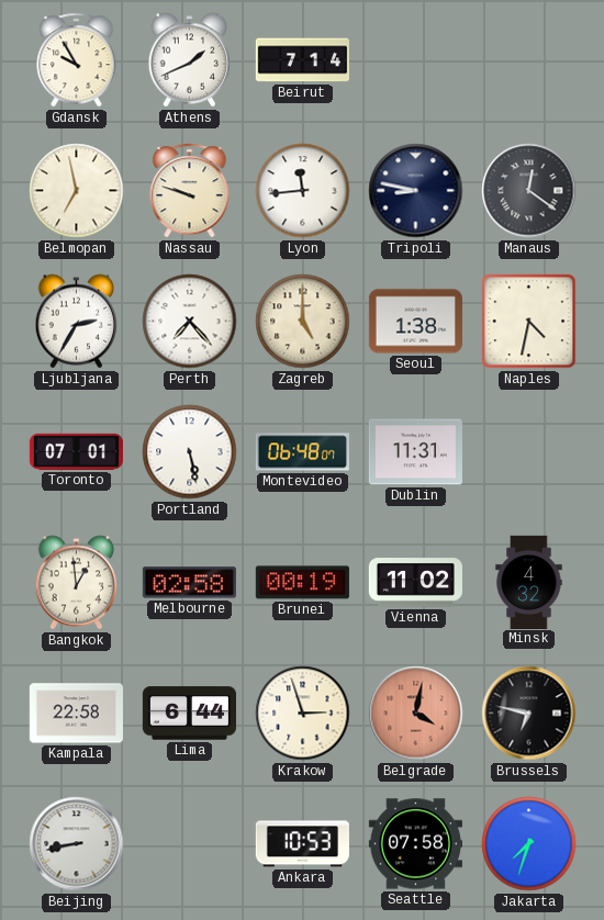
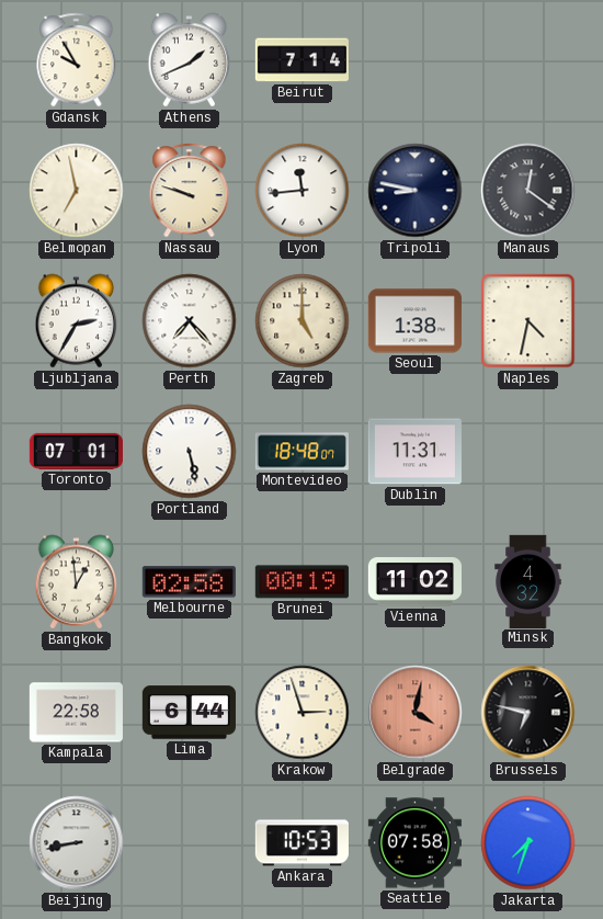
Montevideo: 06:48 -> 18:48 (301, 452)
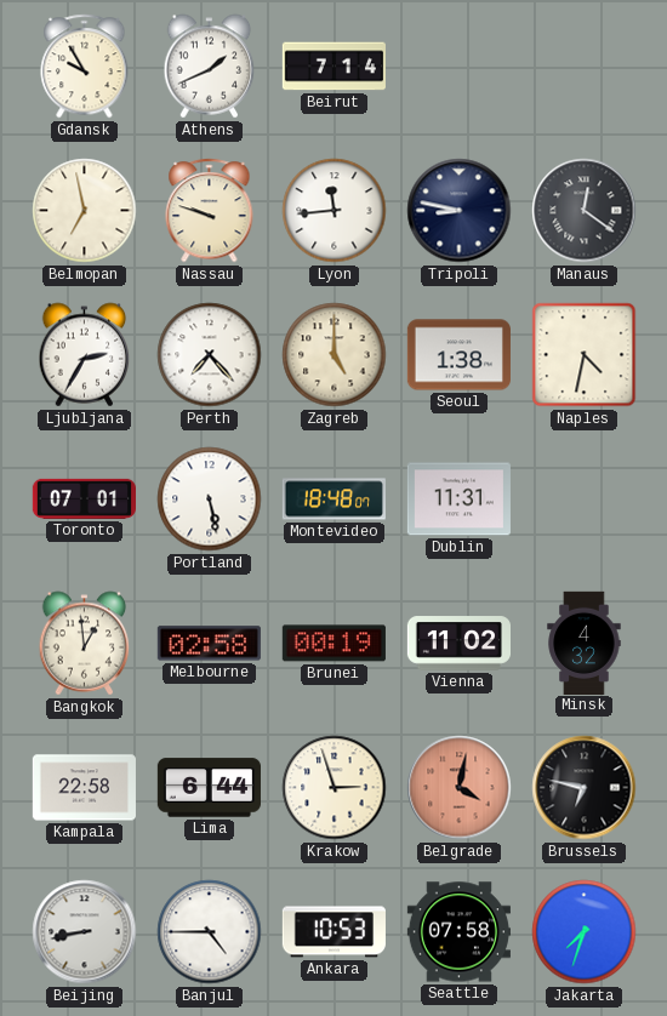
Banjul: none -> 4:45 (210, 932)
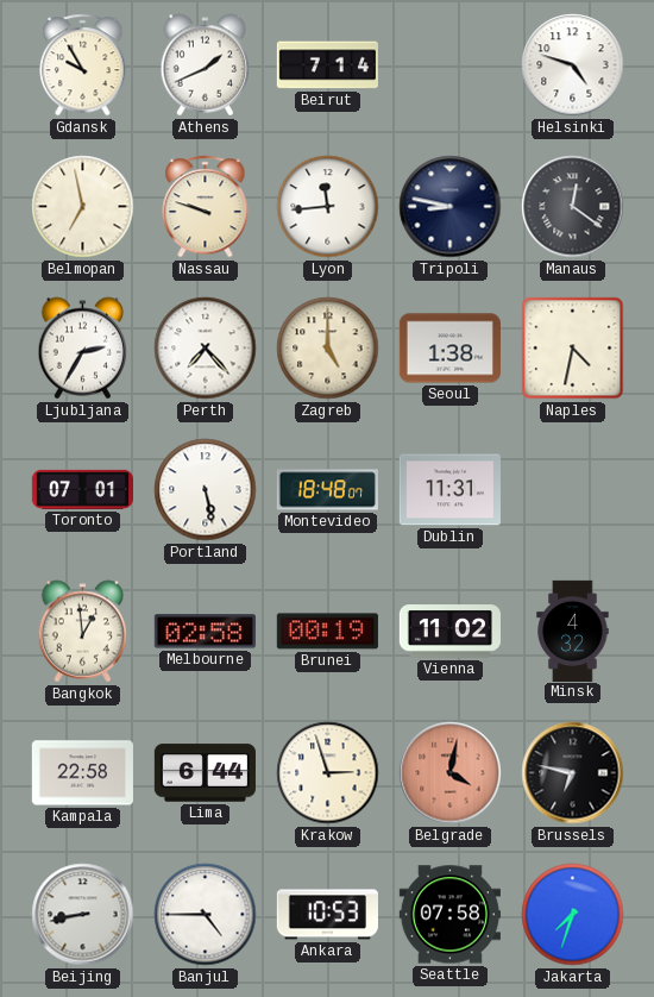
Helsinki: none -> 4:48 (573, 65)
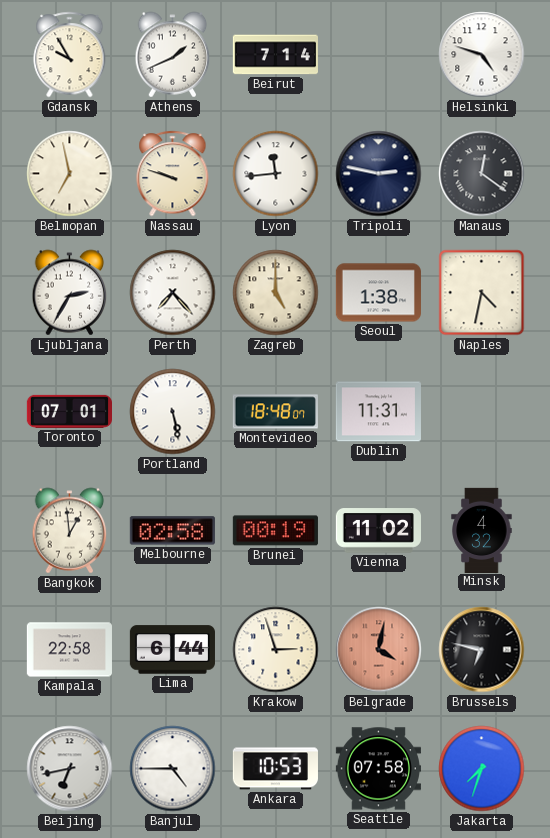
Tripoli: 8:47 -> 2:47 (379, 174)
Beijing: 8:43 -> 6:43 (70, 769)
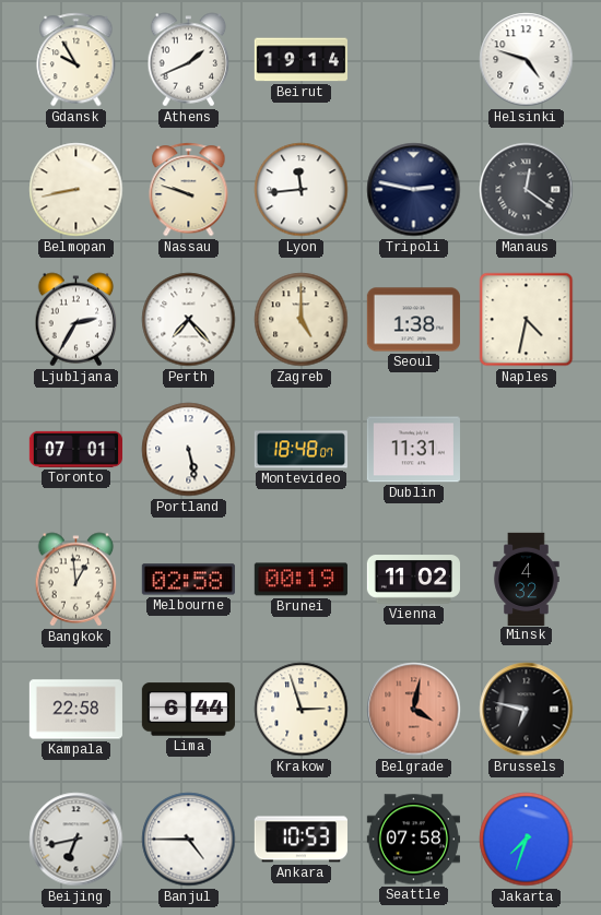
Beirut: 7:14 -> 19:14 (300, 60)
Belmopan: 6:58 -> 8:43 (76, 190)
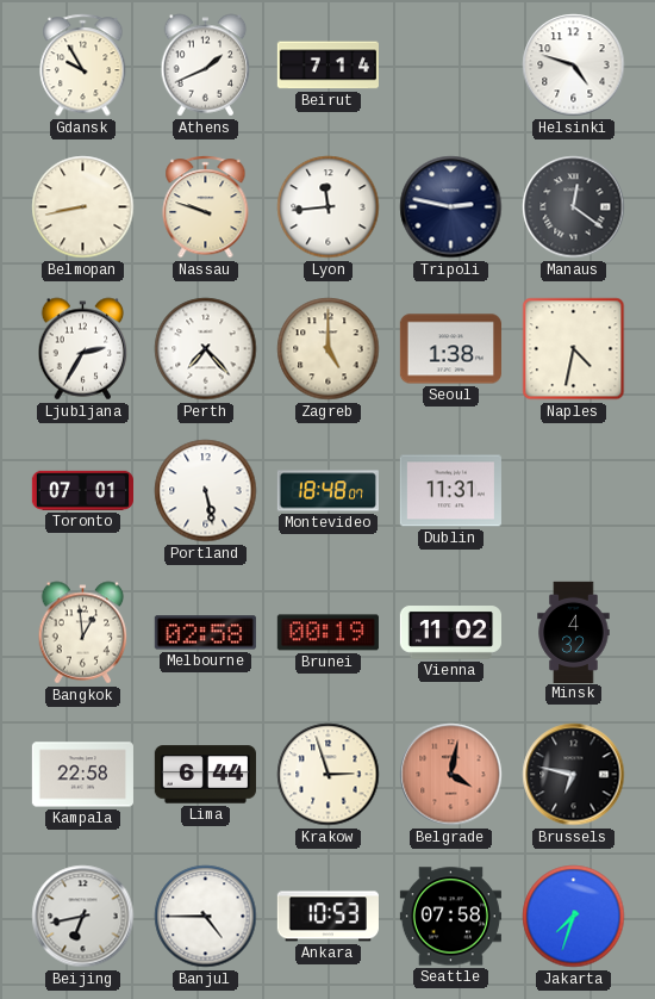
Beirut: 19:14 -> 7:14 (327, 66)
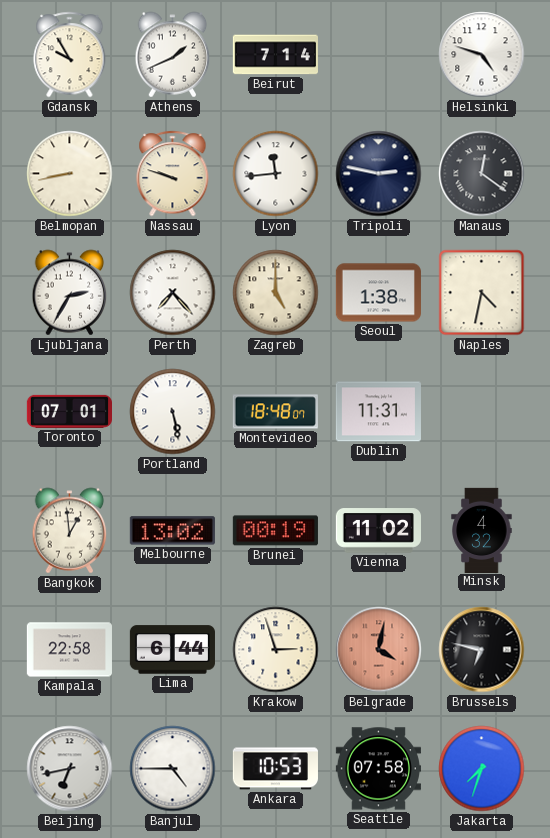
Melbourne: 02:58 -> 13:02 (172, 531)
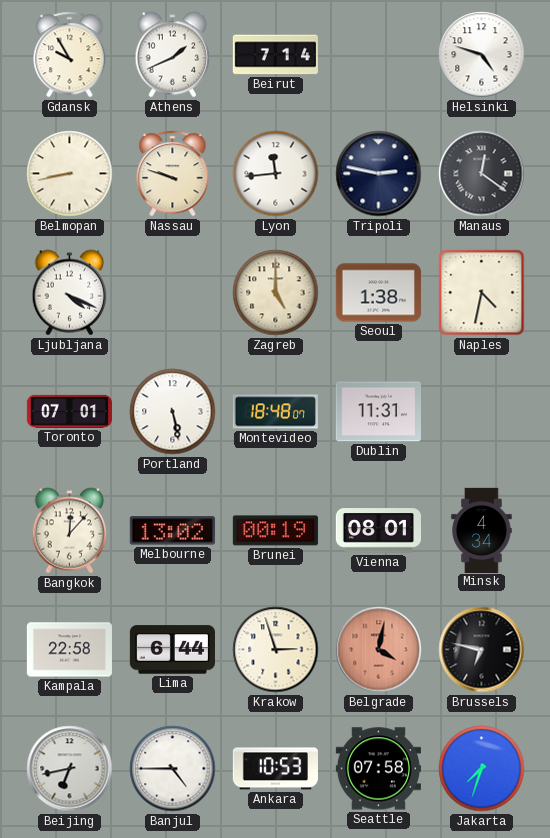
Ljubljana: 2:35 -> 4:19 (70, 293)
Perth: 7:23 -> none (173, 293)
Bangkok: 12:59 -> 12:07 (70, 531)
Vienna: 11:02 -> 08:01 (378, 531)
Minsk: 4:32 -> 4:34 (482, 530)
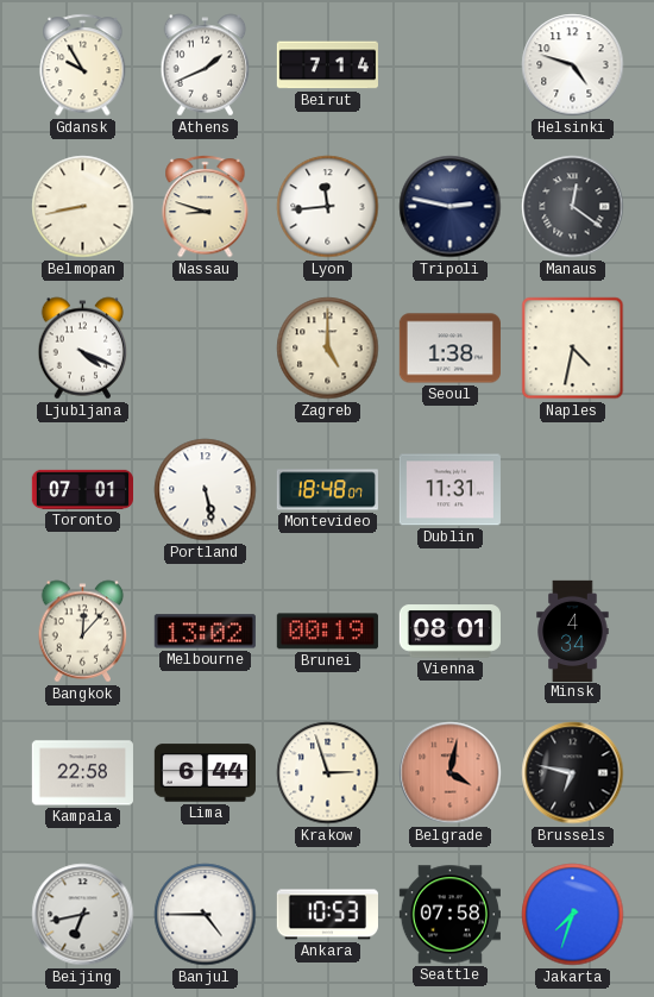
Nassau: 9:48 -> 8:48 (206, 207)
